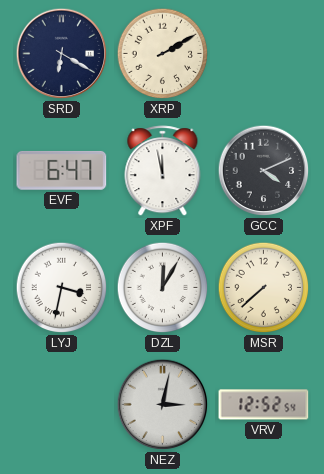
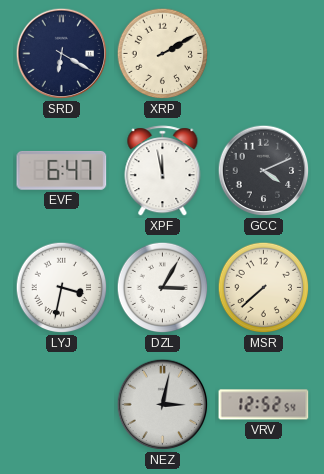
DZL: 12:05 -> 3:05 (163, 288)
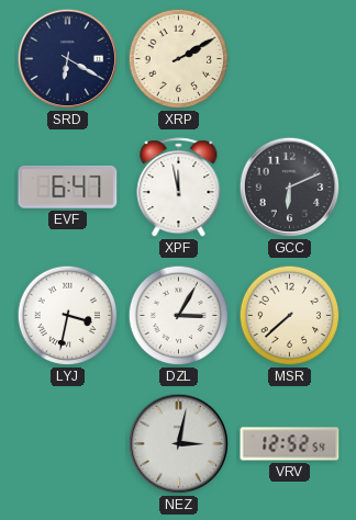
GCC: 4:11 -> 6:11 (290, 188)
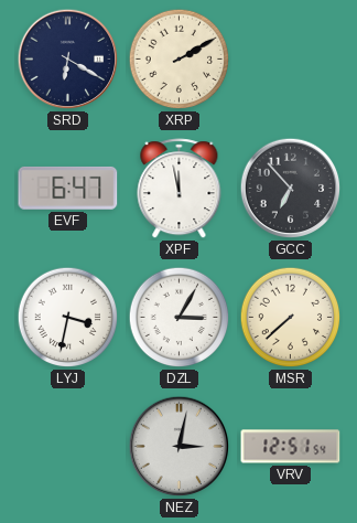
GCC: 6:11 -> 6:53 (291, 189)
VRV: 12:52 -> 12:51 (291, 447)
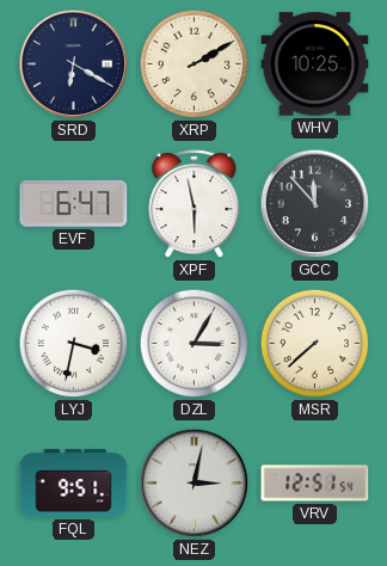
WHV: none -> 10:25 (315, 64)
XPF: 11:58 -> 5:58 (195, 204)
GCC: 6:53 -> 11:53 (315, 204)
FQL: none -> 9:51 (74, 484)
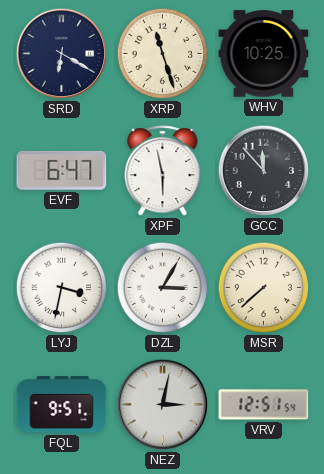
XRP: 2:10 -> 11:27 (163, 54)
